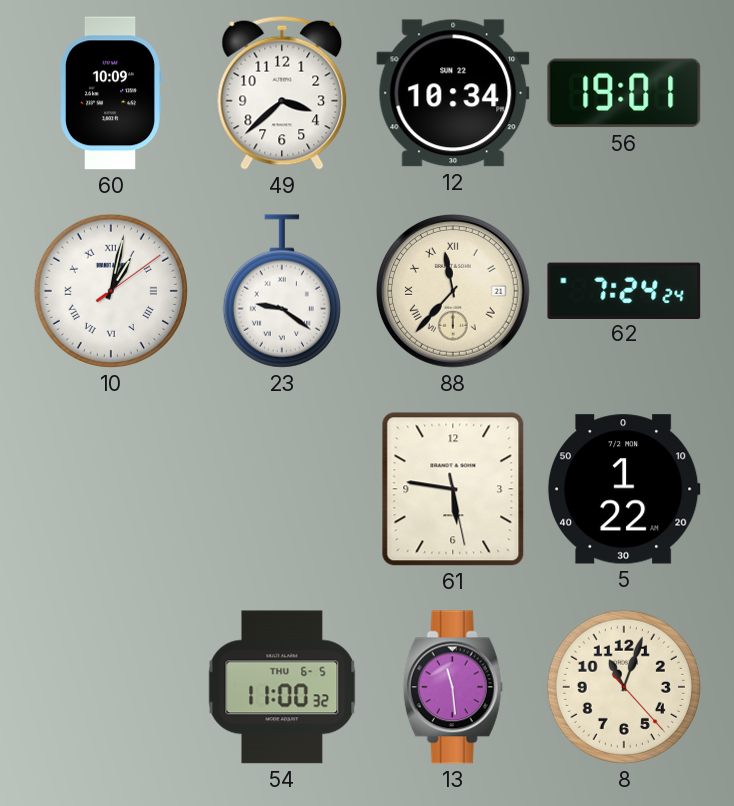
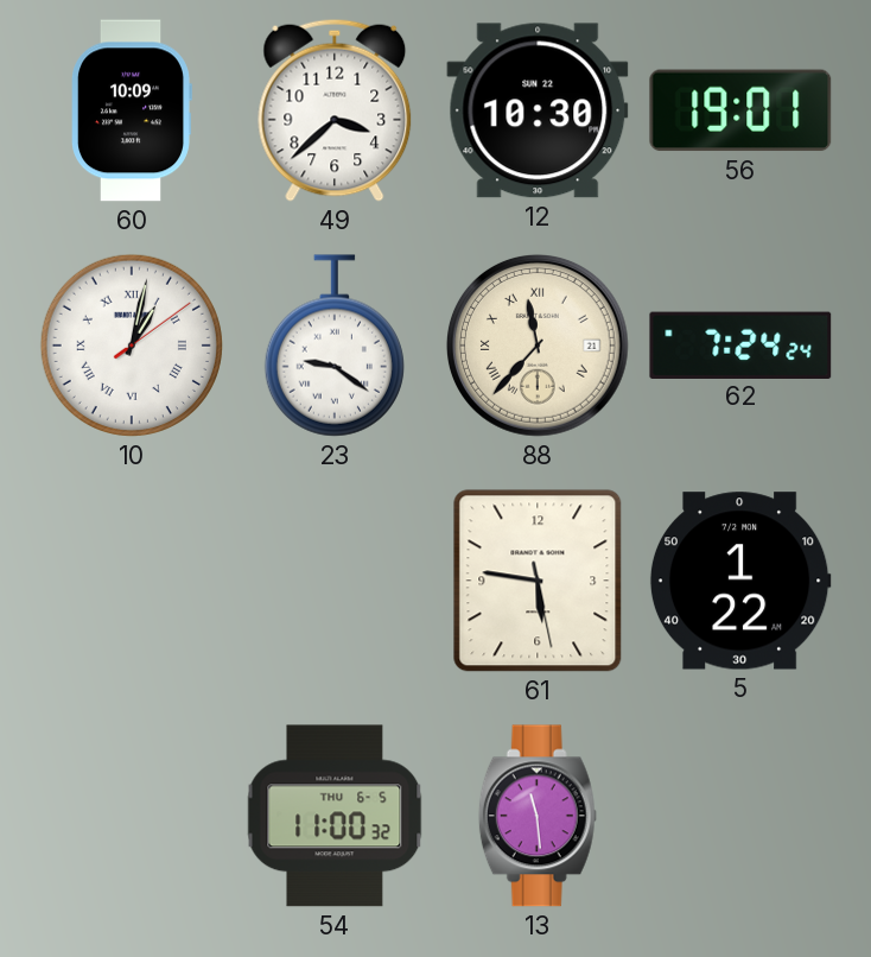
12: 10:34 -> 10:30 (538, 110)
8: 11:03 -> none (624, 687)
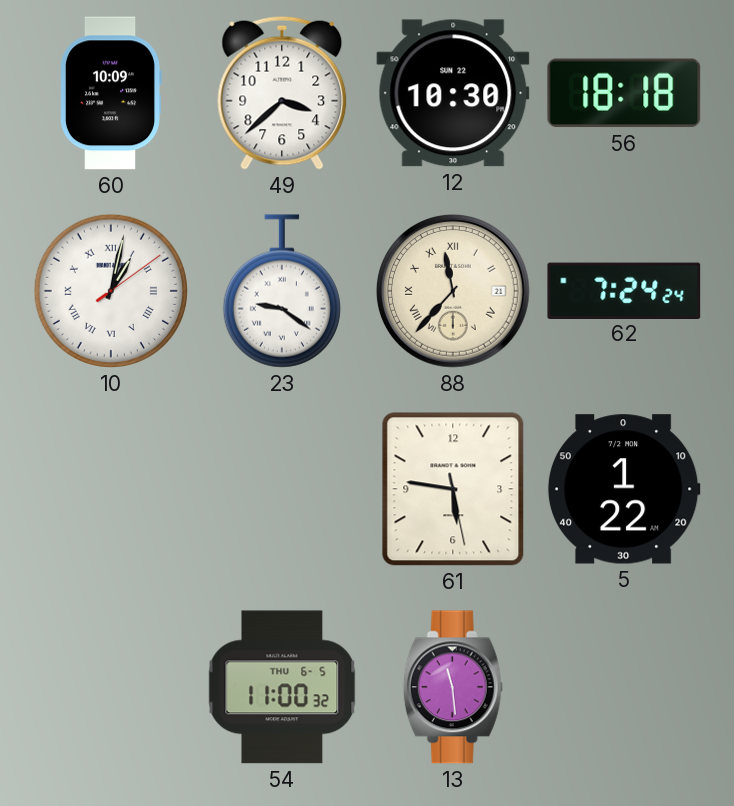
56: 19:01 -> 18:18 (624, 93)
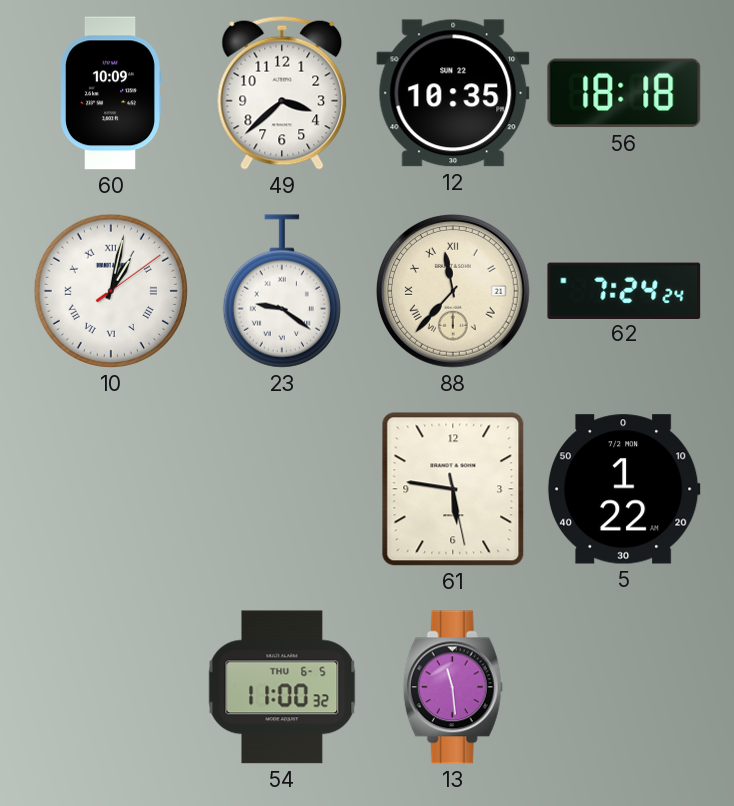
12: 10:30 -> 10:35 (453, 93)
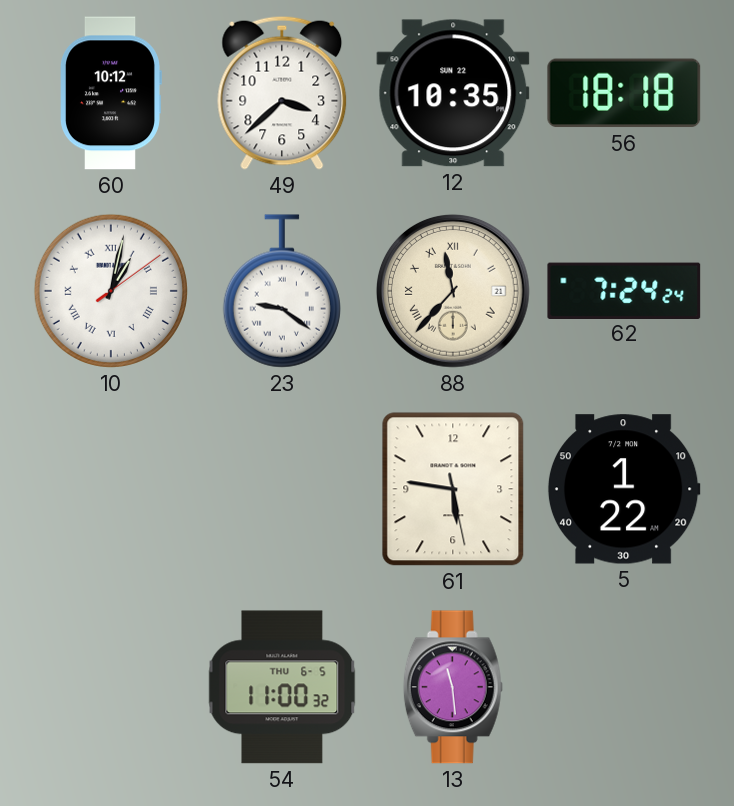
60: 10:09 -> 10:12 (111, 93)
